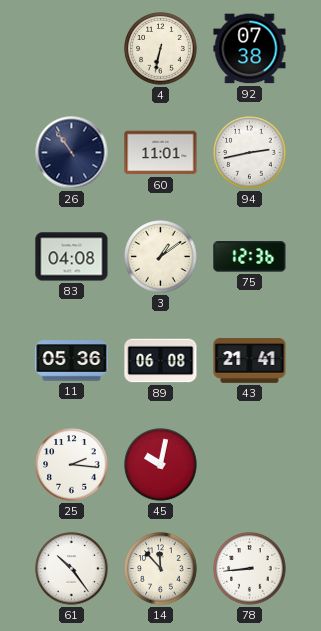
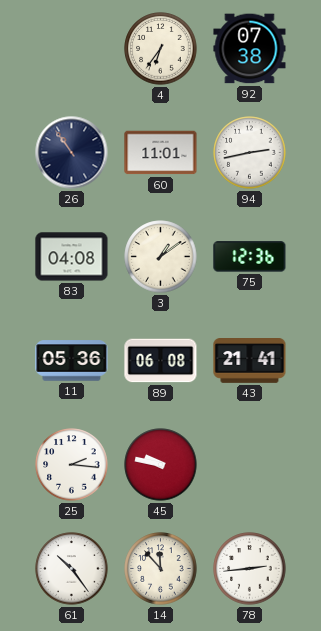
4: 6:32 -> 6:36 (161, 49)
45: 10:02 -> 9:47 (161, 465)
78: 8:44 -> 2:44 (250, 569)
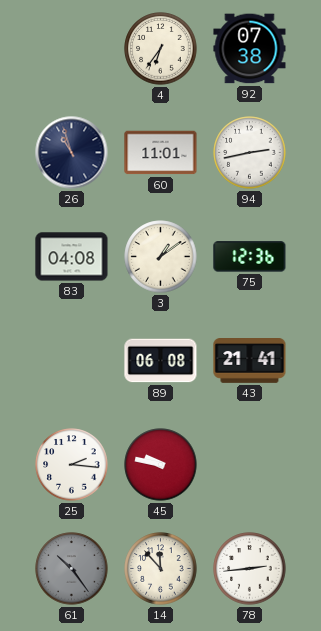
26: 10:54 -> 10:57 (72, 153)
11: 05:36 -> none (72, 361)
61 dial: white -> grey (72, 569)
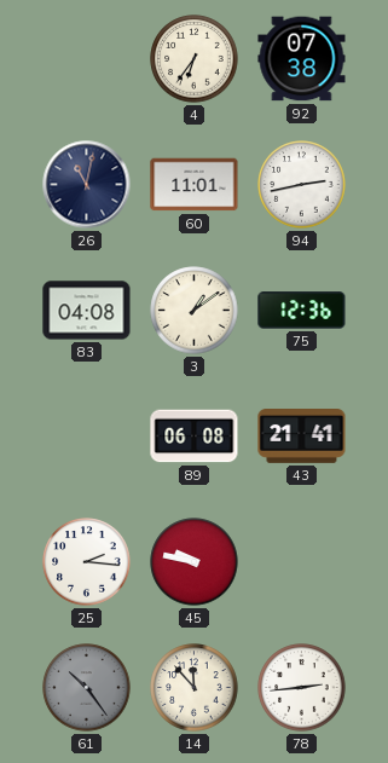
26: 10:57 -> 11:02 (87, 185)
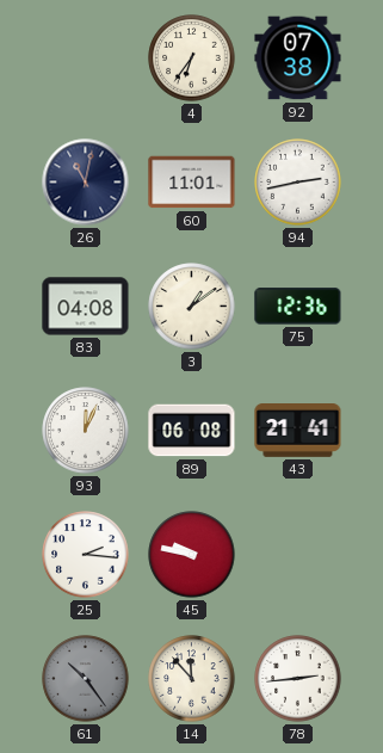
93: none -> 12:04 (86, 431)
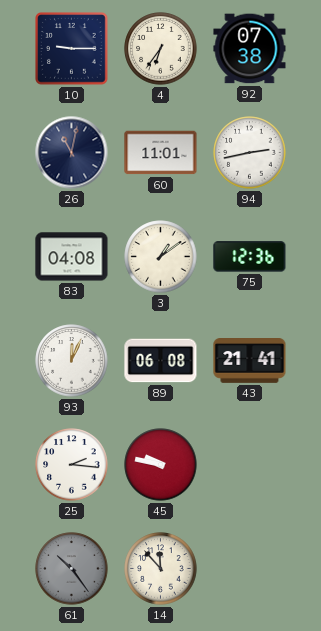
10: none -> 9:15 (72, 49)
78: 2:44 -> none (298, 679)
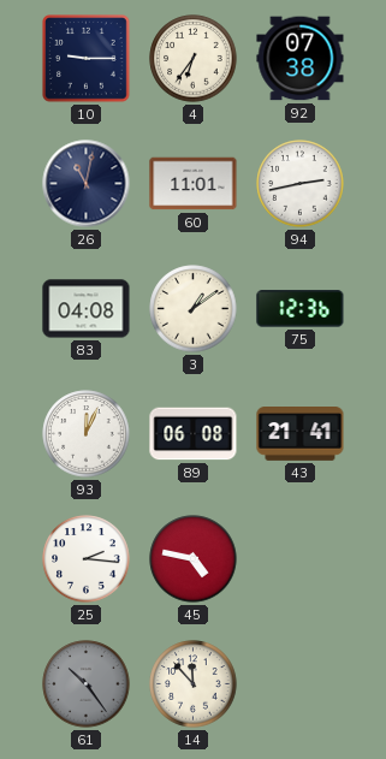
45: 9:47 -> 4:47 (194, 559)
